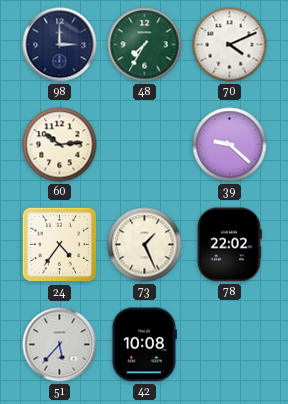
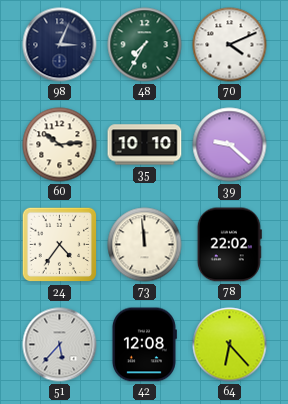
98: 3:00 -> 3:04 (60, 45)
35: none -> 10:10 (145, 145)
73: 1:26 -> 11:59 (145, 245)
42: 10:08 -> 12:08 (144, 345)
64: none -> 6:23 (230, 345)
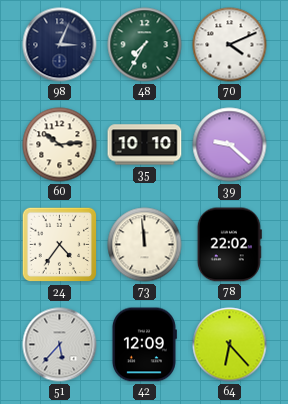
42: 12:08 -> 12:09 (144, 345)
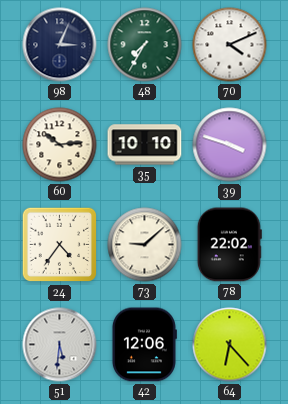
39: 9:22 -> 3:48 (230, 145)
73: 11:59 -> 9:08 (145, 245)
51: 5:37 -> 5:31 (60, 345)
42: 12:09 -> 12:06 (144, 345)
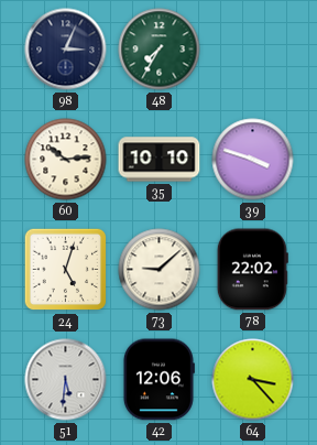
70: 4:11 -> none (230, 45)
24: 4:36 -> 5:03 (66, 270)
64: 6:23 -> 3:23 (253, 380)
